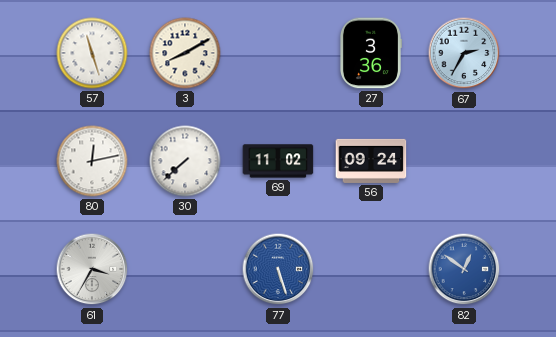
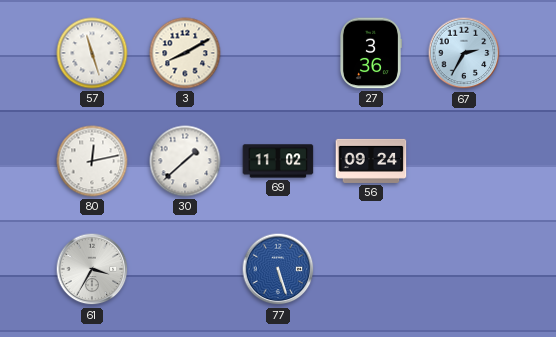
30: 7:38 -> 1:38 (185, 161)
82: 12:51 -> none (464, 269)
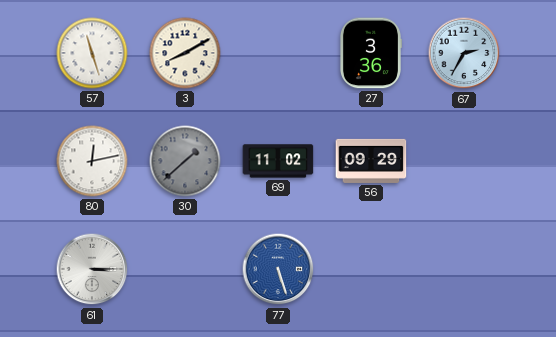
30 dial: white -> grey (185, 161)
56: 09:24 -> 09:29 (371, 161)
61: 3:35 -> 3:15 (92, 269)
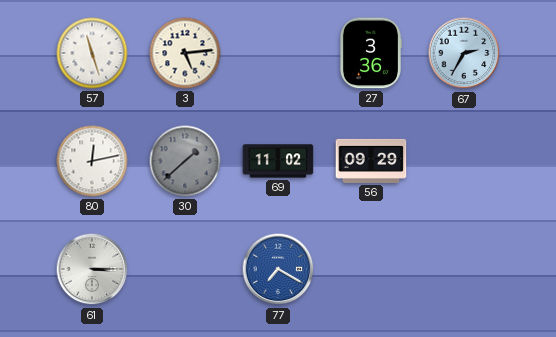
3: 8:10 -> 5:14 (185, 53)
77: 5:27 -> 7:20 (278, 269)
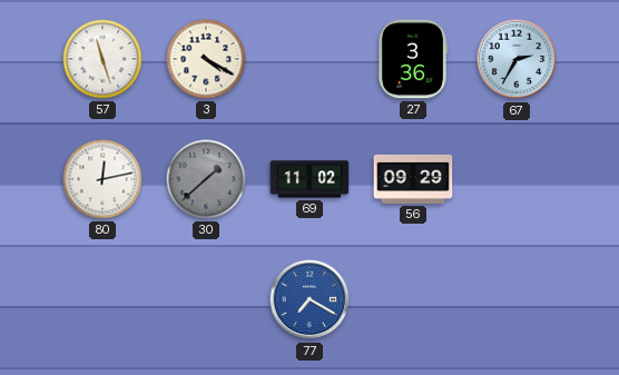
3: 5:14 -> 4:20 (206, 59)
61: 3:15 -> none (92, 269)
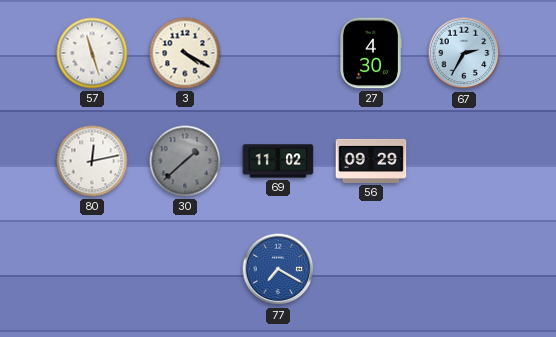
27: 3:36 -> 4:30 (370, 53)
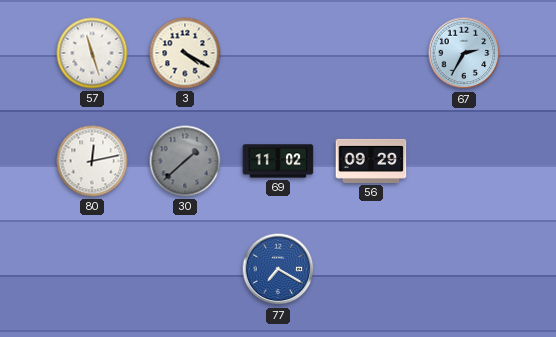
27: 4:30 -> none (370, 53)
